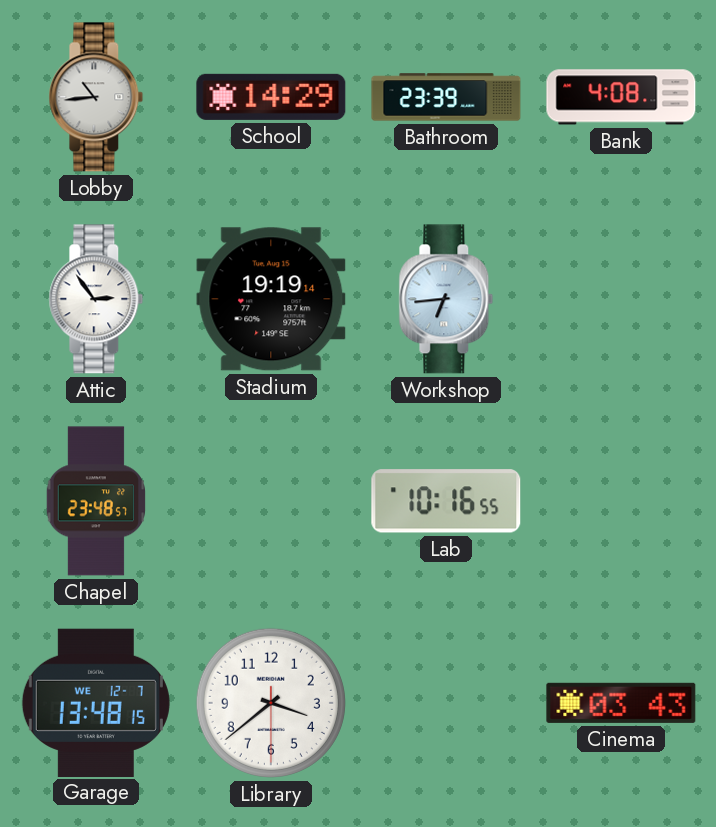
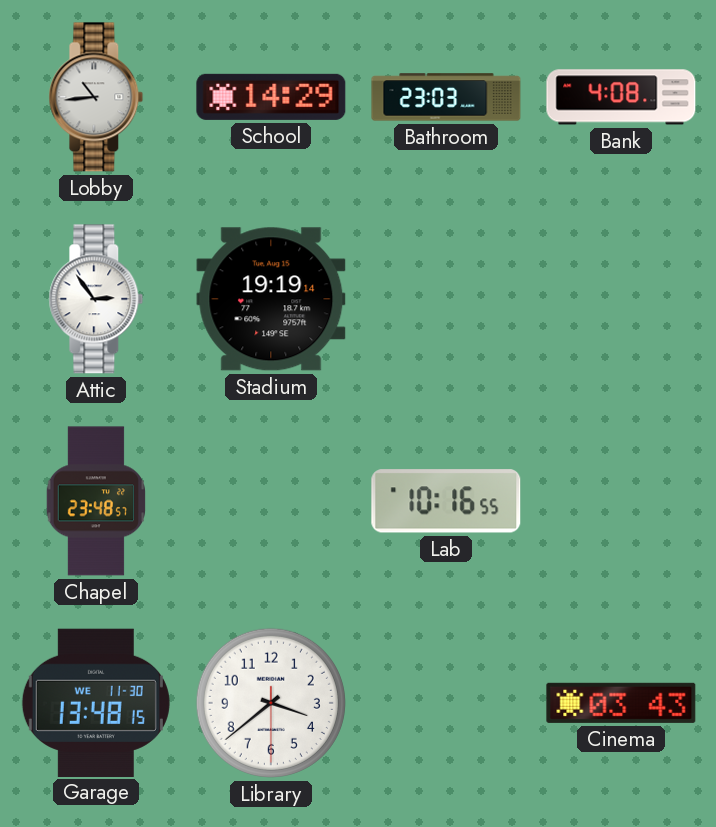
Bathroom: 23:39 -> 23:03 (446, 97)
Workshop: 6:44 -> none (446, 299)
Garage date: WE 12-7 -> WE 11-30 (96, 702)
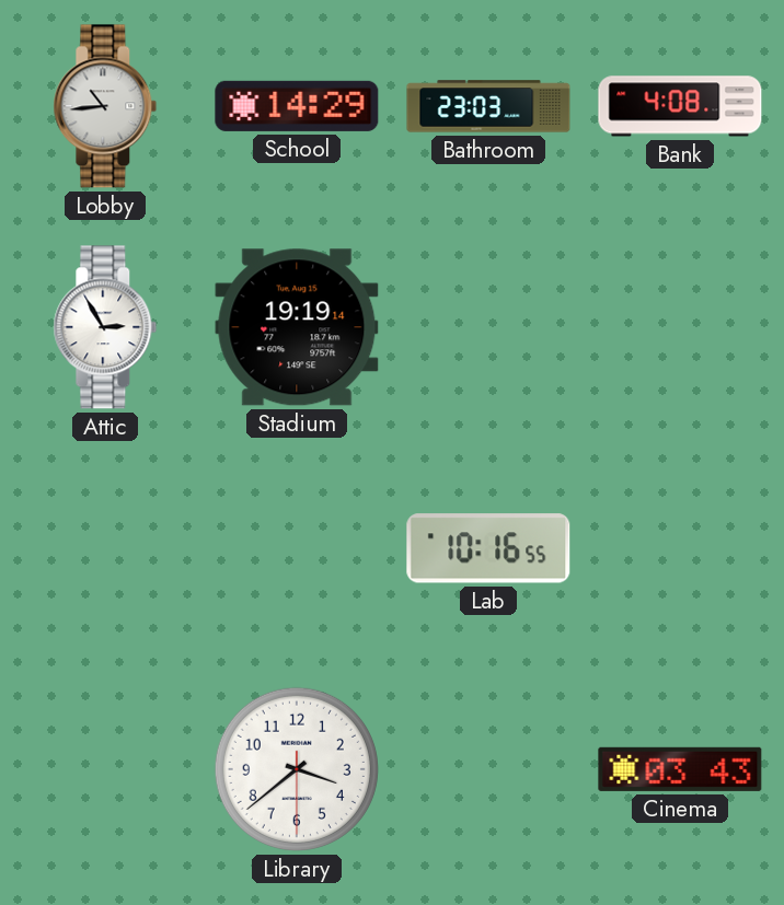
Attic: 2:54 -> 2:55 (105, 327)
Chapel: 23:48 -> none (95, 501)
Garage: 13:48 -> none (96, 702)
